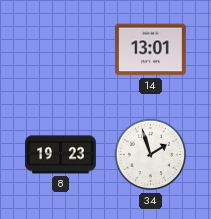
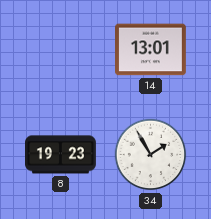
34: 1:57 -> 1:55 (151, 155)
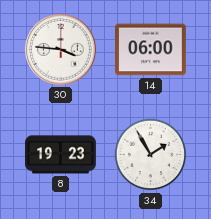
30: none -> 3:46 (61, 50)
14: 13:01 -> 06:00 (151, 50)
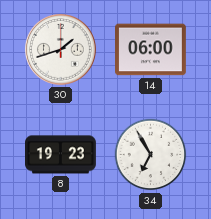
30: 3:46 -> 1:42 (61, 50)
34: 1:55 -> 6:55 (151, 155)
